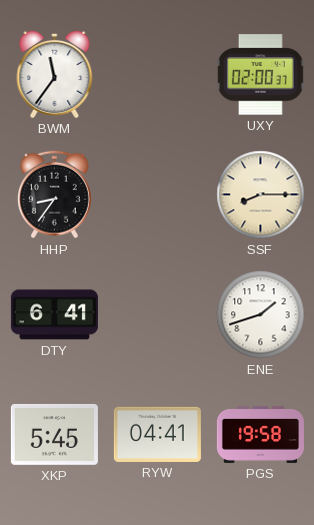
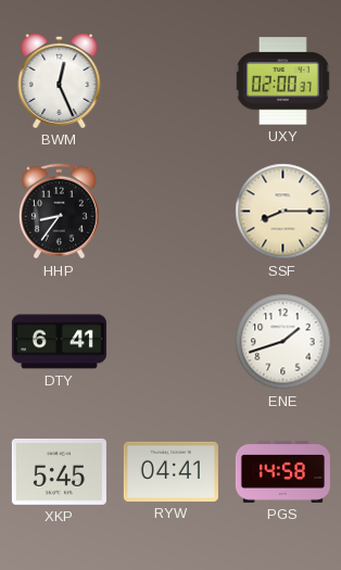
BWM: 11:36 -> 12:26 (60, 80)
PGS: 19:58 -> 14:58 (282, 471)
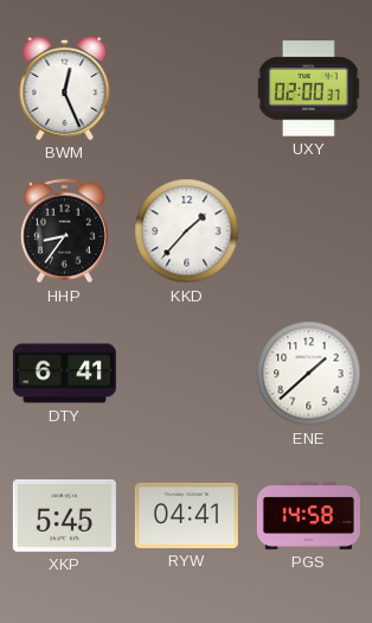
KKD: none -> 1:37 (187, 231)
SSF: 8:15 -> none (283, 212)
ENE: 1:42 -> 1:38 (309, 374)
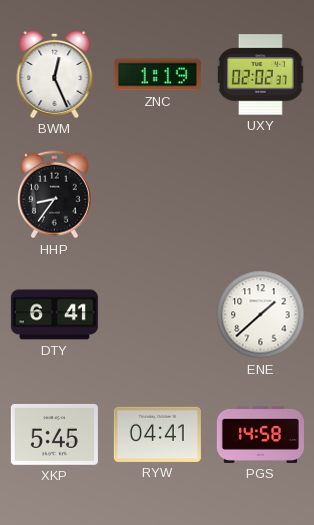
ZNC: none -> 1:19 (157, 75)
UXY: 02:00 -> 02:02 (260, 75)
KKD: 1:37 -> none (187, 231)
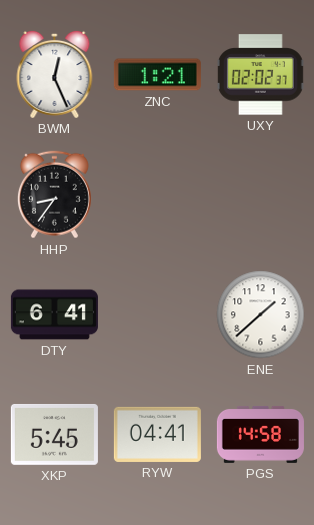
ZNC: 1:19 -> 1:21 (157, 75)
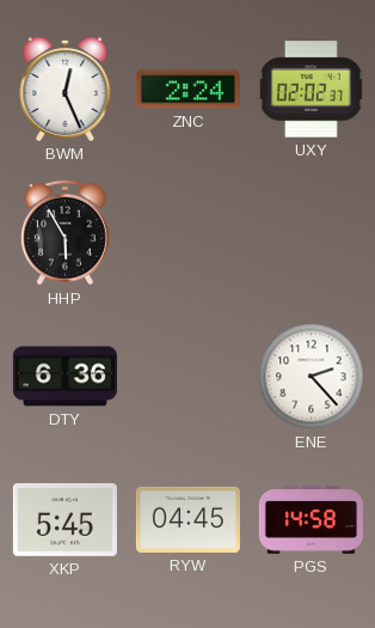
ZNC: 1:21 -> 2:24 (187, 90)
HHP: 8:36 -> 5:55 (64, 233)
DTY: 6:41 -> 6:36 (64, 377)
ENE: 1:38 -> 2:23 (312, 377)
RYW: 04:41 -> 04:45 (187, 519)
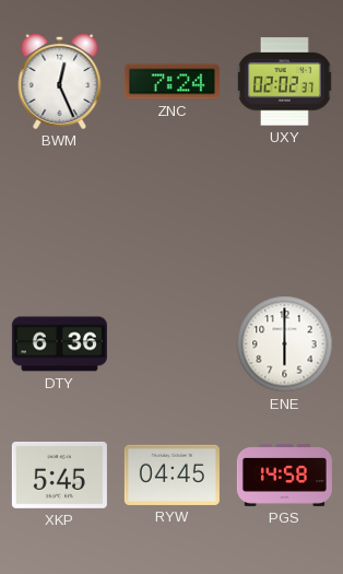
ZNC: 2:24 -> 7:24 (171, 82)
HHP: 5:55 -> none (64, 233)
ENE: 2:23 -> 6:00 (285, 344)
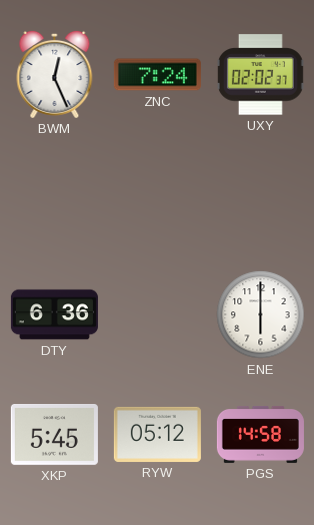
RYW: 04:45 -> 05:12 (157, 434)
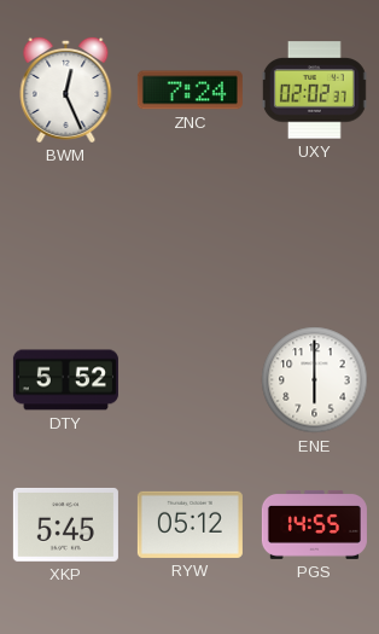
DTY: 6:36 -> 5:52 (65, 380)
PGS: 14:58 -> 14:55 (314, 524)
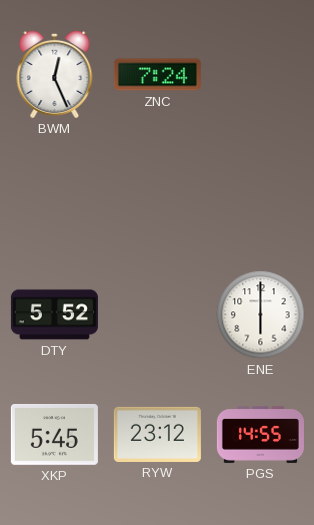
UXY: 02:02 -> none (314, 91)
RYW: 05:12 -> 23:12 (157, 434)
